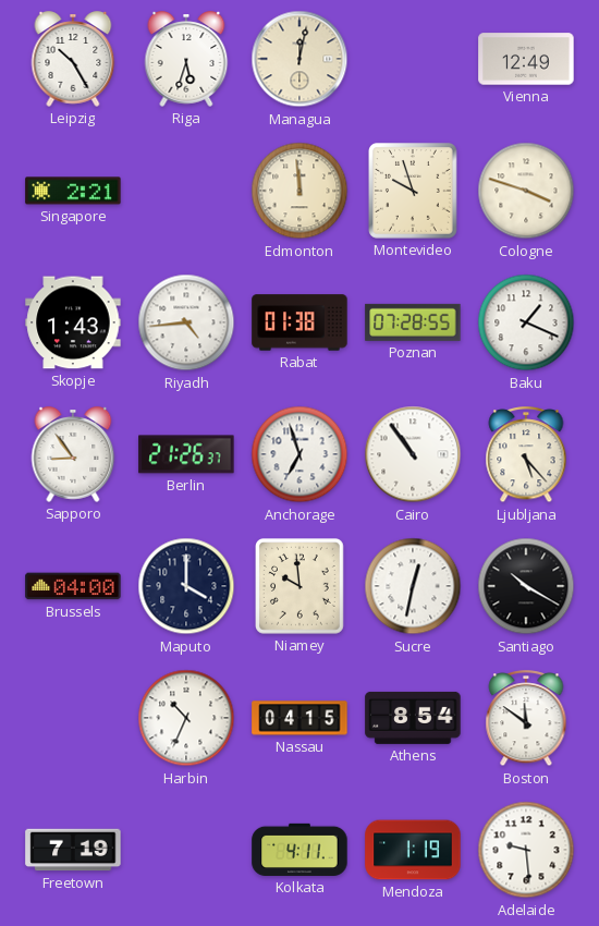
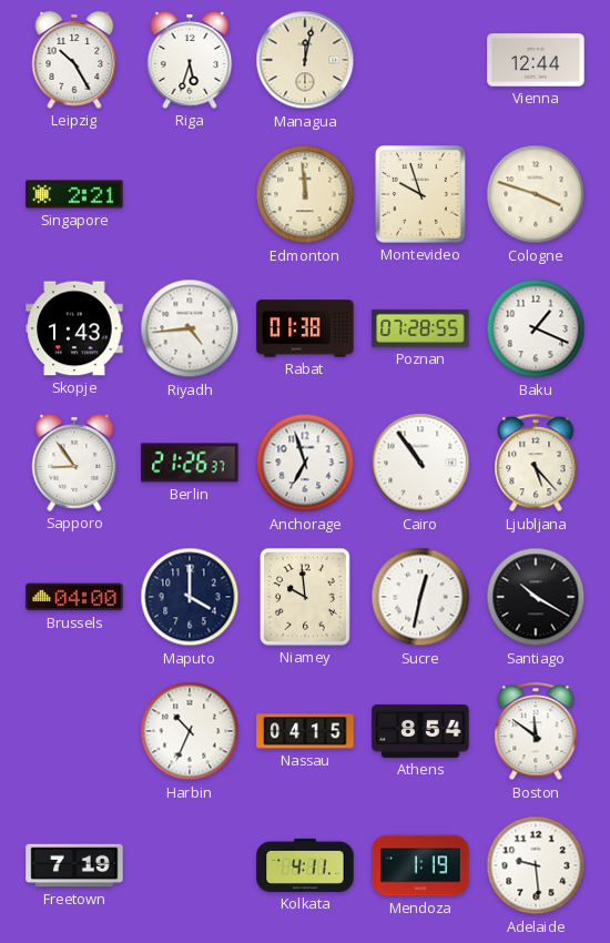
Vienna: 12:49 -> 12:44 (536, 60)
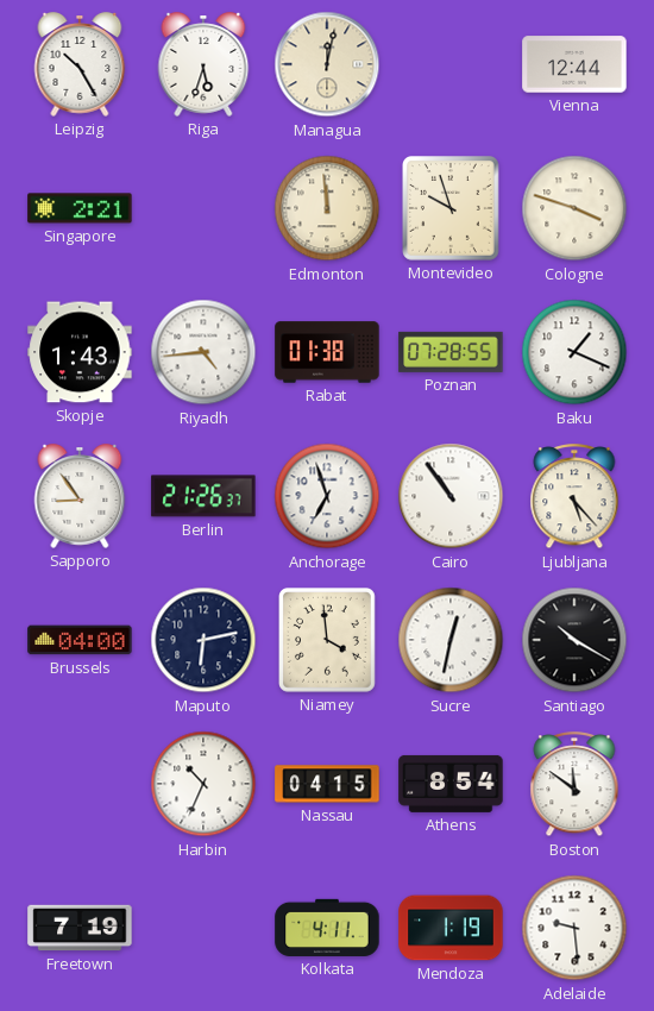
Maputo: 4:00 -> 6:13 (203, 640)
Niamey: 9:59 -> 3:59 (328, 641)
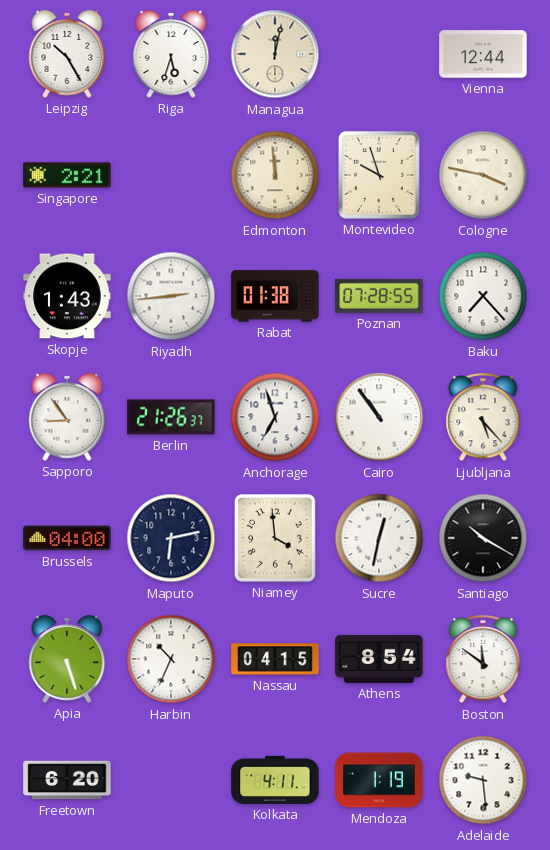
Cologne: 3:48 -> 3:47 (483, 175)
Riyadh: 4:44 -> 2:44 (171, 296)
Baku: 1:19 -> 7:23 (483, 296)
Apia: none -> 5:27 (67, 659)
Freetown: 7:19 -> 6:20 (67, 780)
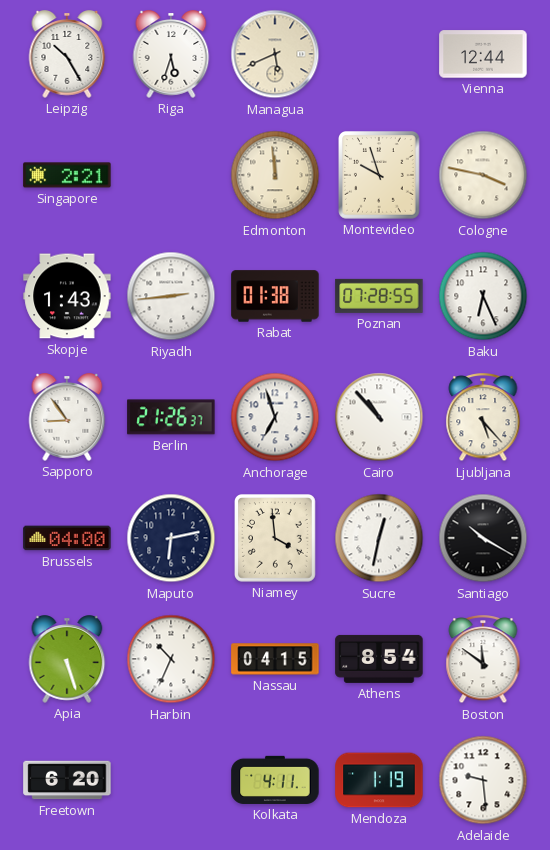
Managua: 12:02 -> 5:41 (275, 54)
Baku: 7:23 -> 6:26 (483, 296)
Cairo: 10:54 -> 10:53 (379, 417)
